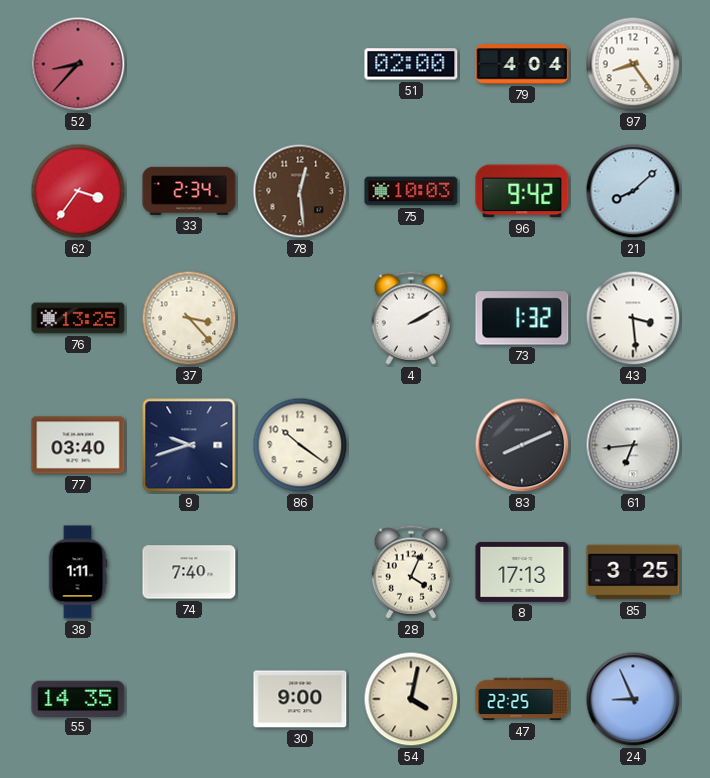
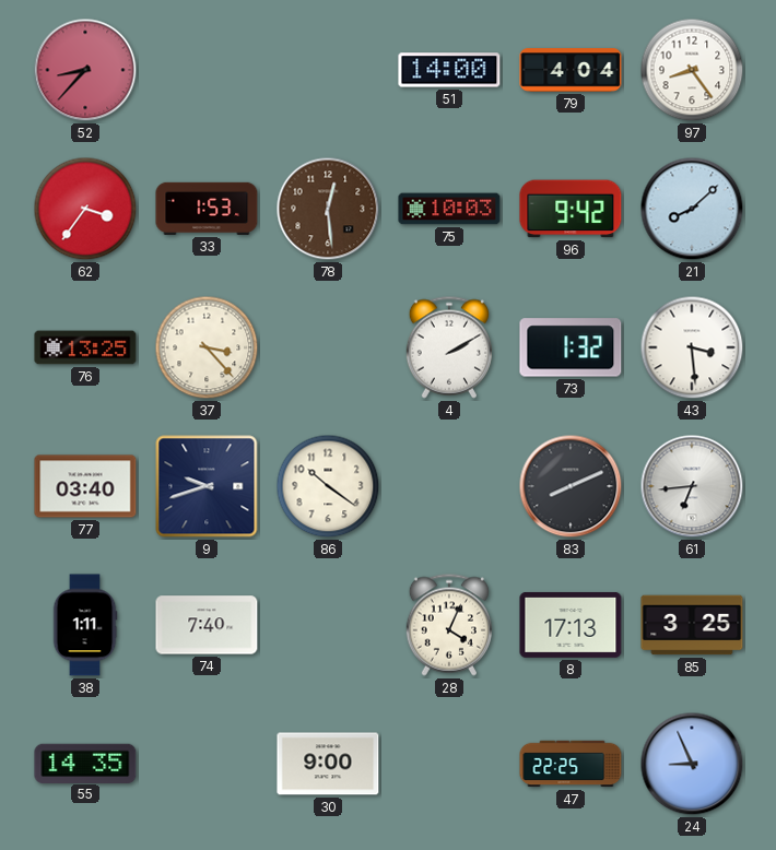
51: 02:00 -> 14:00 (449, 70)
33: 2:34 -> 1:53 (207, 209)
54: 4:02 -> none (411, 699)
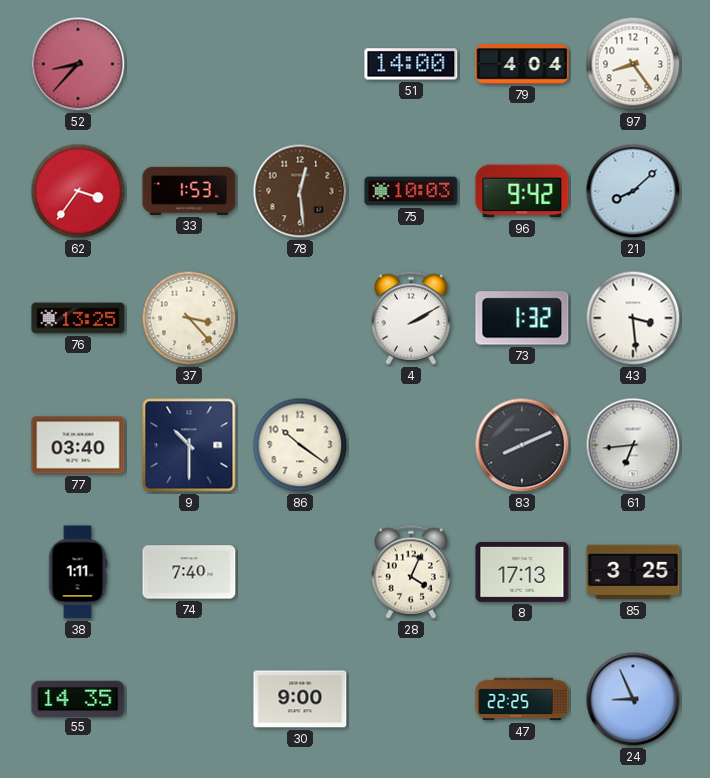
9: 9:42 -> 10:30 (189, 445)
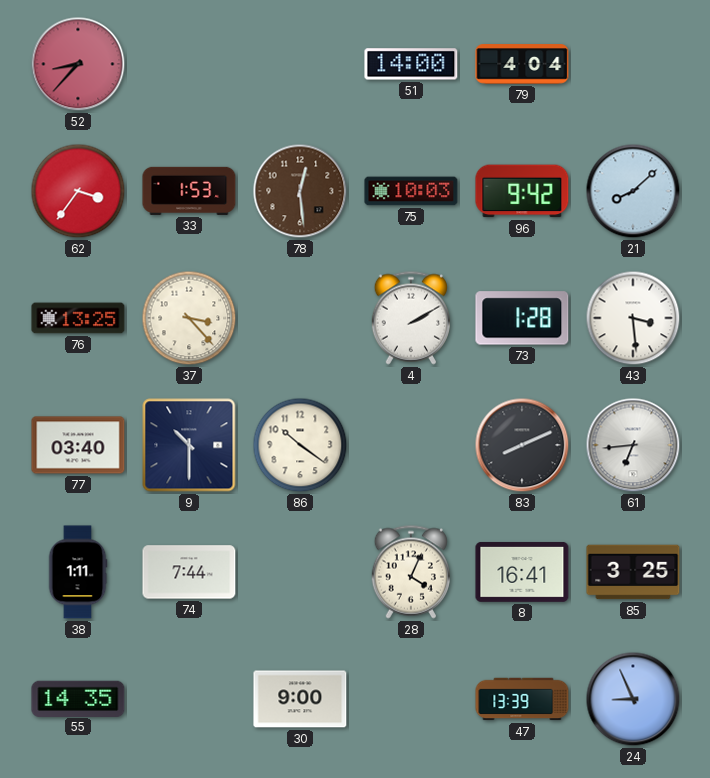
97: 8:24 -> none (633, 64)
73: 1:32 -> 1:28 (522, 318)
74: 7:40 -> 7:44 (189, 572)
8: 17:13 -> 16:41 (522, 572)
47: 22:25 -> 13:39 (522, 699)
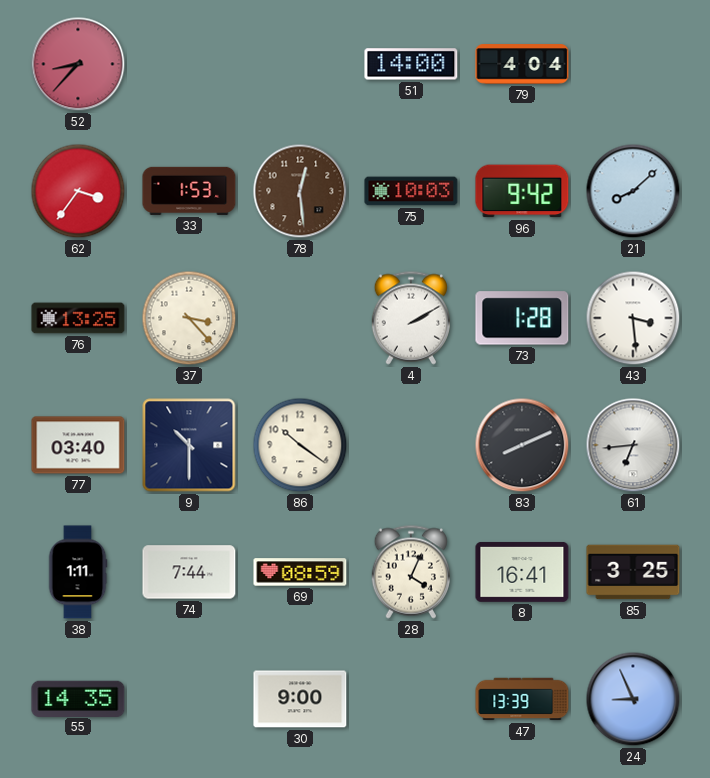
69: none -> 08:59 (300, 572)
